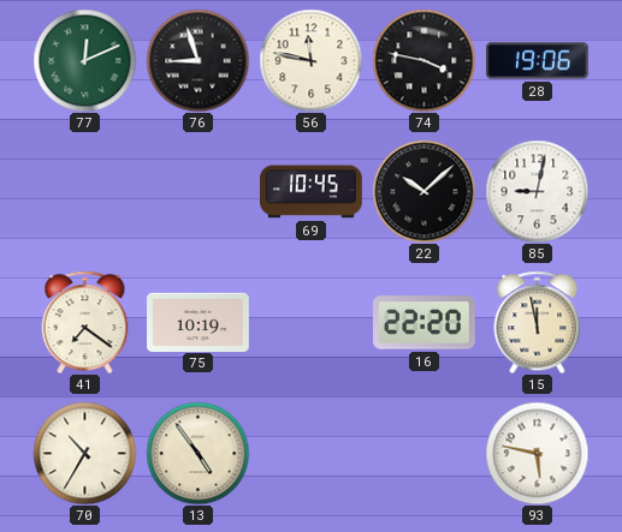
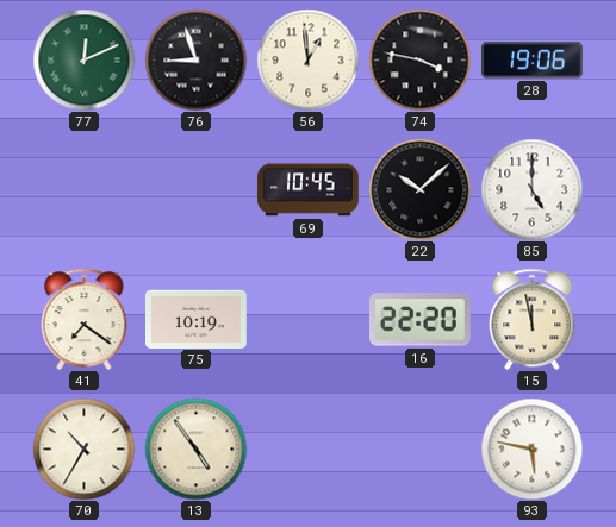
56: 11:47 -> 12:59 (307, 59)
85: 9:02 -> 5:00 (531, 189)
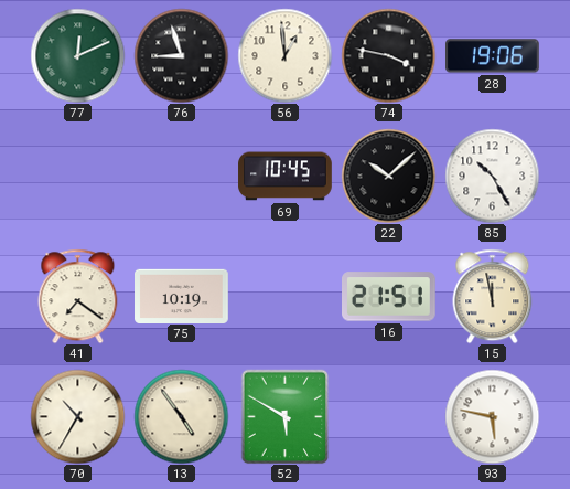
85: 5:00 -> 10:25 (492, 176)
16: 22:20 -> 21:51 (389, 297)
52: none -> 5:50 (286, 416)
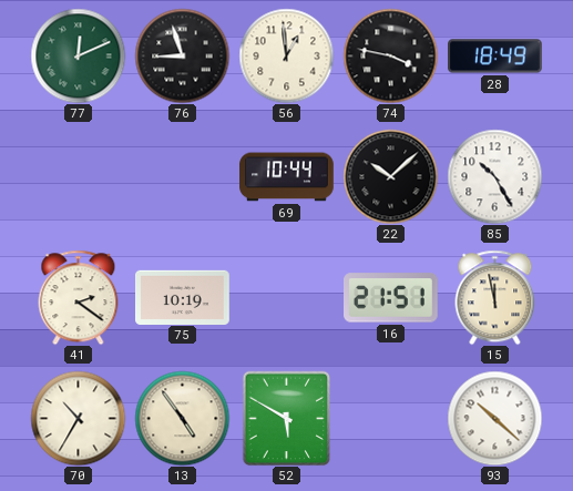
28: 19:06 -> 18:49 (495, 57)
69: 10:45 -> 10:44 (287, 177)
41: 7:21 -> 2:21 (79, 297)
93: 5:47 -> 10:22 (494, 418)
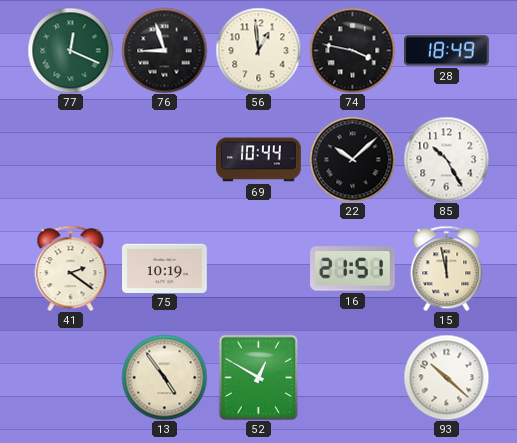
77: 12:11 -> 12:19 (70, 50)
70: 10:35 -> none (78, 418)
52: 5:50 -> 12:50 (259, 377)
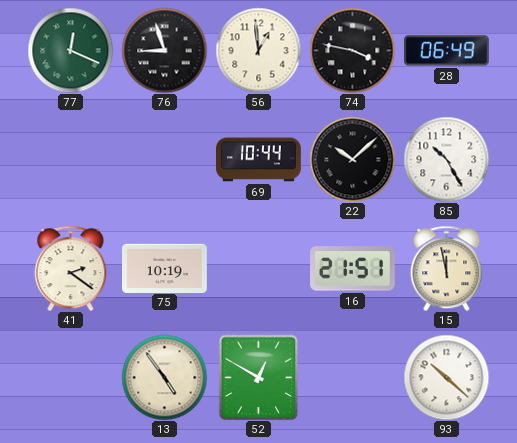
28: 18:49 -> 06:49 (447, 51)
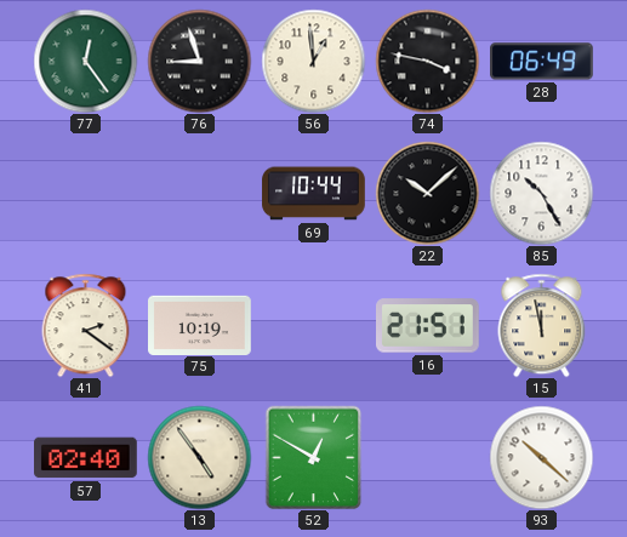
77: 12:19 -> 12:24 (85, 61)
57: none -> 02:40 (86, 458)
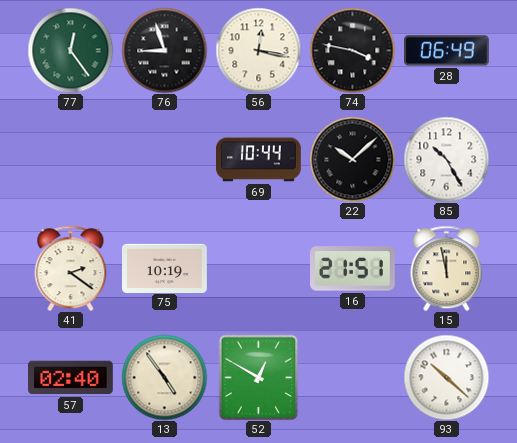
56: 12:59 -> 12:17 (258, 50)
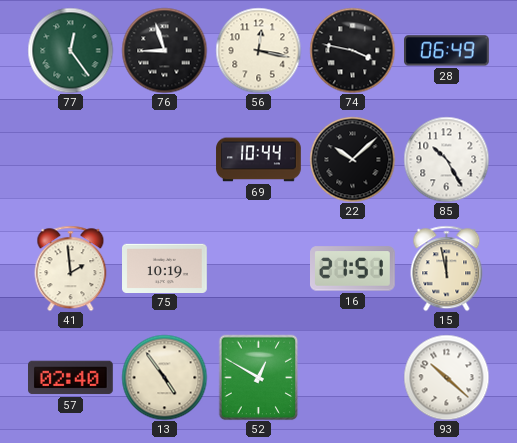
41: 2:21 -> 1:59 (71, 268)
